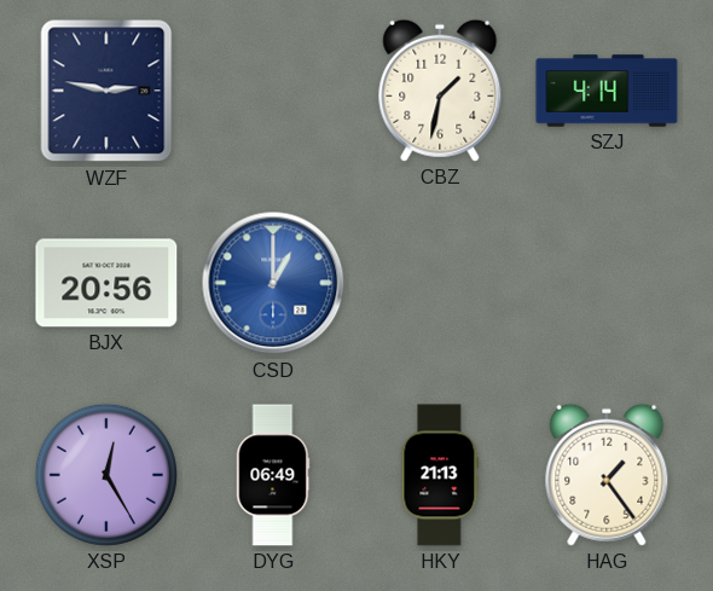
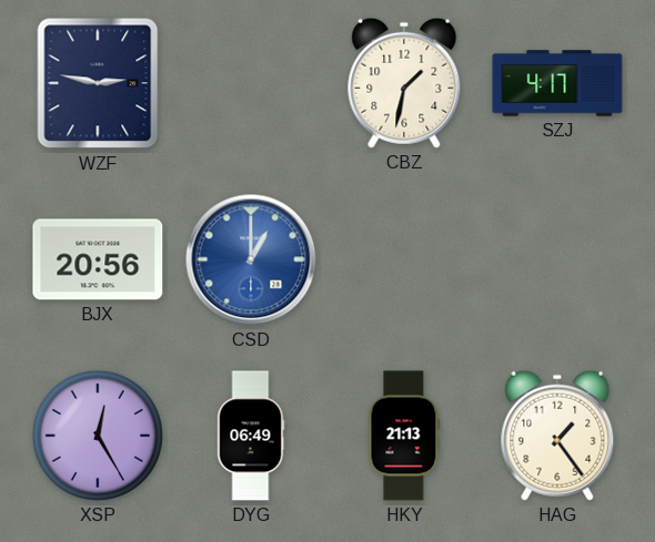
SZJ: 4:14 -> 4:17 (557, 83)
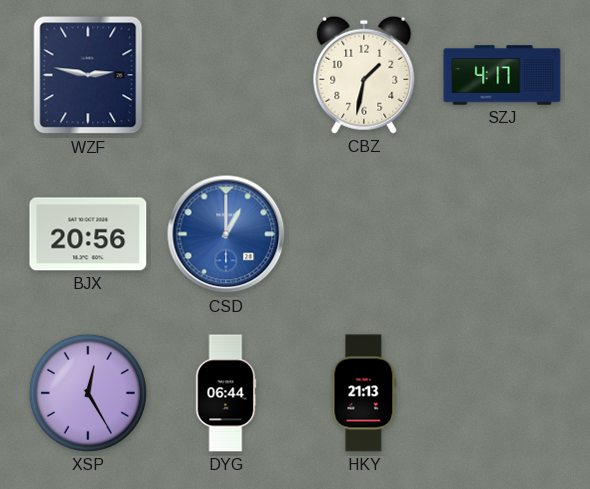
DYG: 06:49 -> 06:44 (226, 393)
HAG: 1:24 -> none (557, 436)
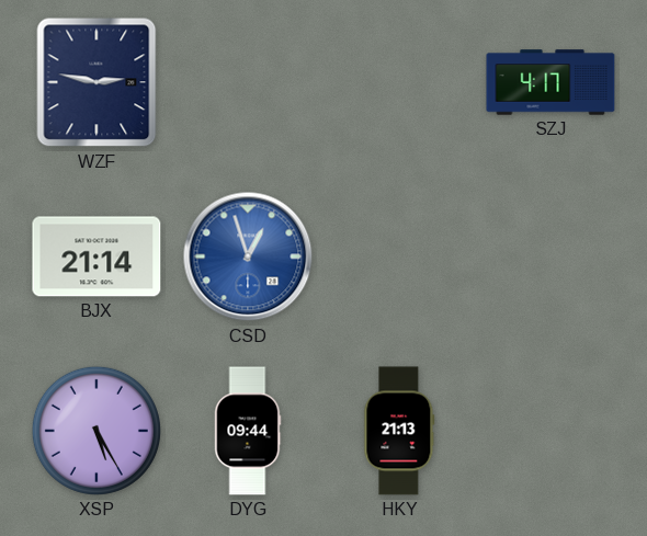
CBZ: 1:32 -> none (364, 75)
BJX: 20:56 -> 21:14 (97, 256)
CSD: 1:00 -> 12:57 (248, 256)
XSP: 12:25 -> 5:25 (97, 431)
DYG: 06:44 -> 09:44 (248, 431)
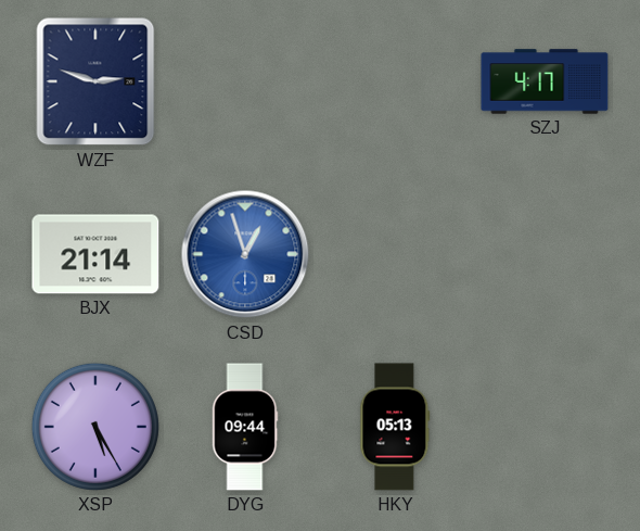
WZF: 2:47 -> 2:48 (95, 81)
HKY: 21:13 -> 05:13 (395, 427)
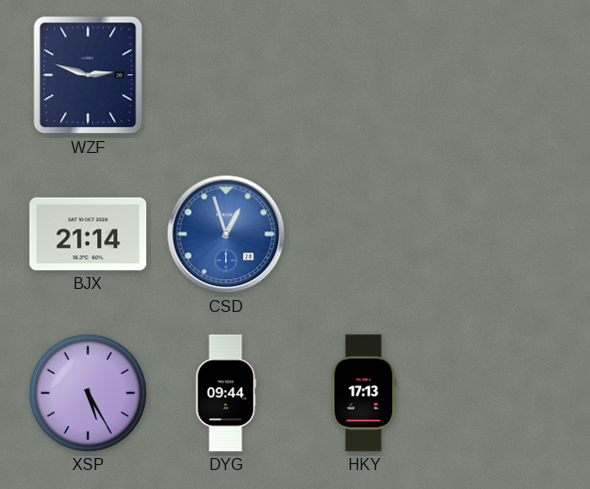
SZJ: 4:17 -> none (545, 81)
HKY: 05:13 -> 17:13 (364, 393)
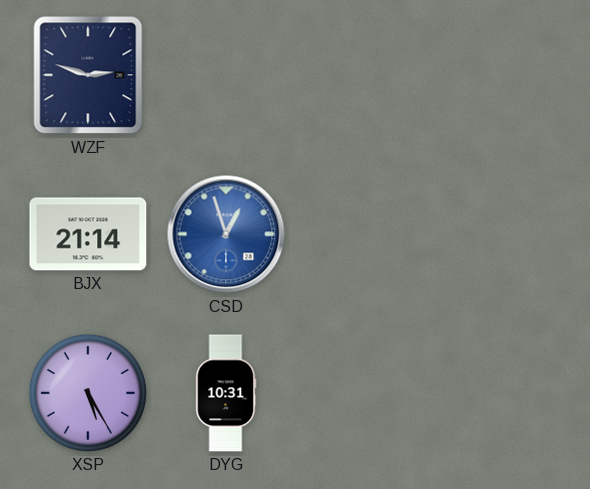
DYG: 09:44 -> 10:31 (226, 393)
HKY: 17:13 -> none (364, 393)
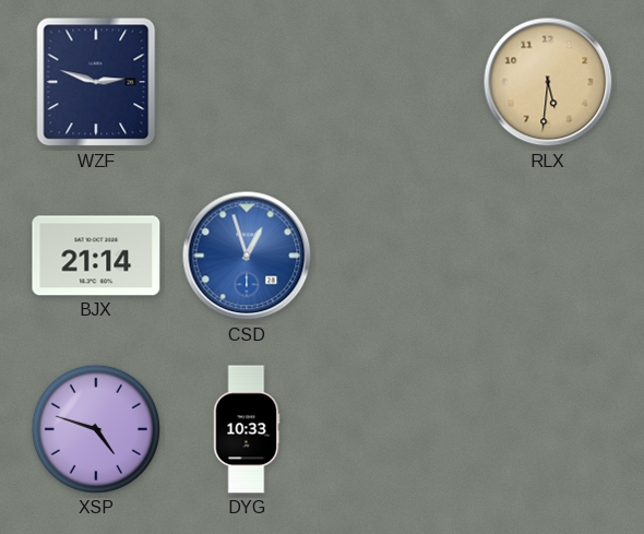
RLX: none -> 5:31 (548, 82)
XSP: 5:25 -> 4:48 (96, 429)
DYG: 10:31 -> 10:33 (247, 429)
